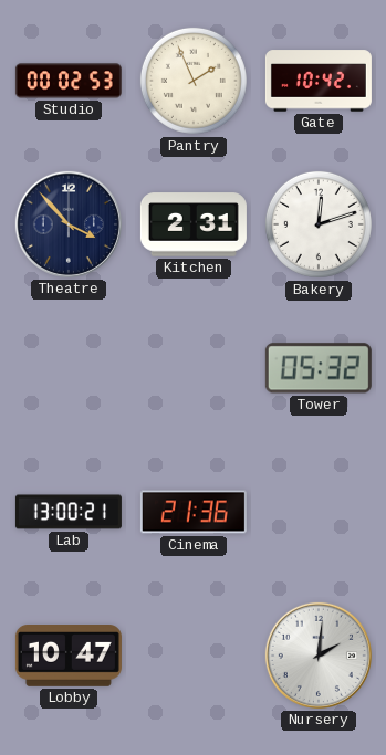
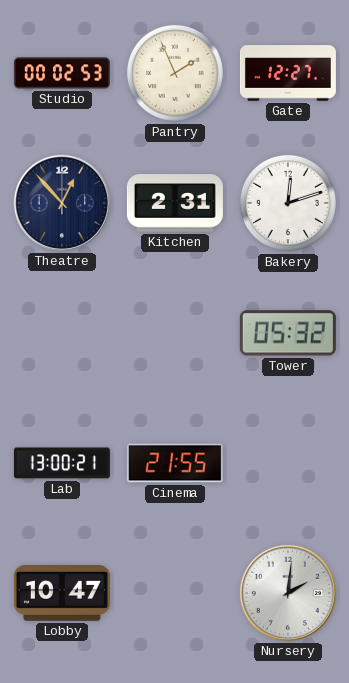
Gate: 10:42 -> 12:27 (288, 73)
Theatre: 3:53 -> 12:53 (62, 203)
Cinema: 21:36 -> 21:55 (175, 463)
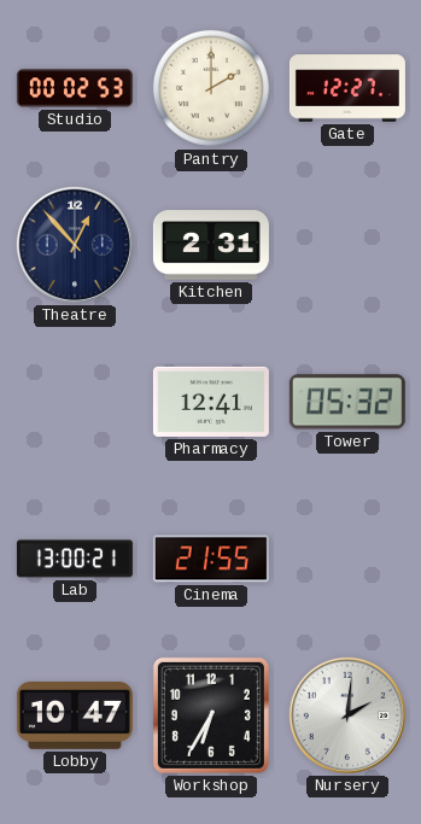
Pantry: 1:56 -> 2:00 (211, 88)
Bakery: 12:12 -> none (288, 203)
Pharmacy: none -> 12:41 (211, 402)
Workshop: none -> 6:35 (211, 715)
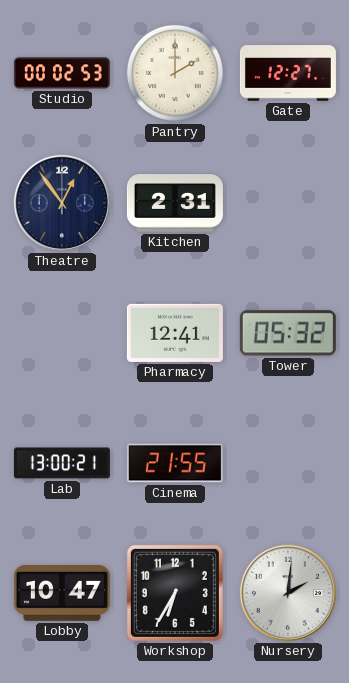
Theatre: 12:53 -> 12:54 (62, 203)
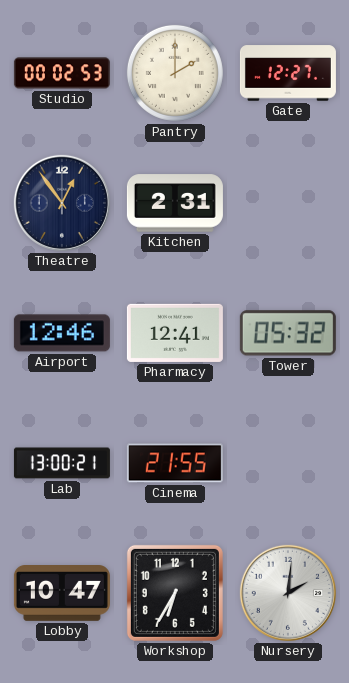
Airport: none -> 12:46 (62, 333)
